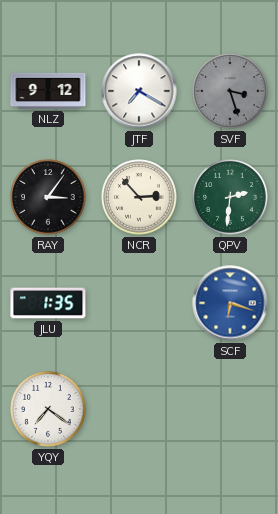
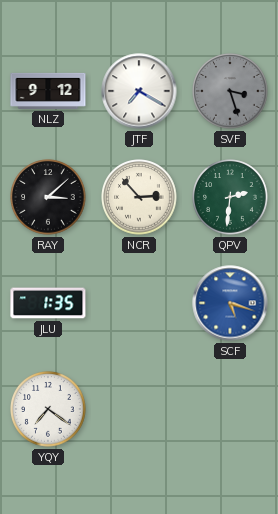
RAY: 3:06 -> 3:08 (48, 197)
SCF: 6:18 -> 5:18 (230, 303)
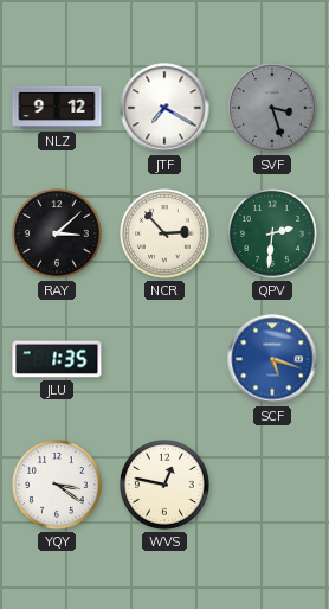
YQY: 7:21 -> 3:21 (57, 485)
WVS: none -> 12:47 (164, 485)
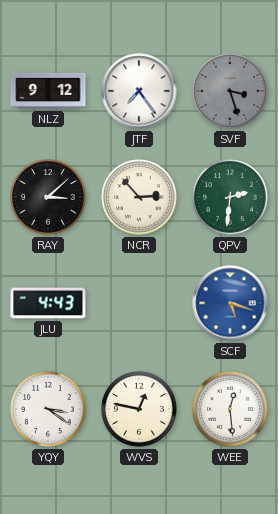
JTF: 7:20 -> 7:24 (139, 91)
JLU: 1:35 -> 4:43 (48, 303)
WEE: none -> 12:29 (230, 409)
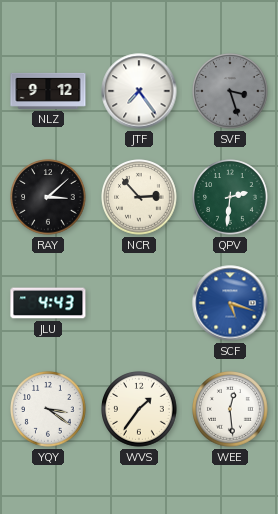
WVS: 12:47 -> 1:36 (139, 409)
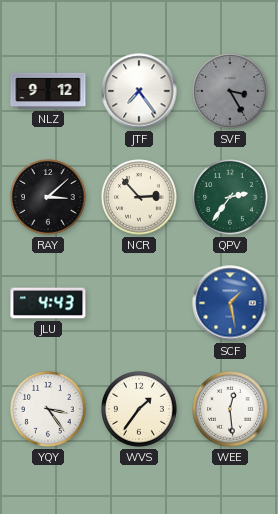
SVF: 3:27 -> 3:25 (230, 91)
QPV: 2:31 -> 2:36 (230, 197)
SCF: 5:18 -> 1:28 (230, 303)
YQY: 3:21 -> 3:24 (48, 409)
